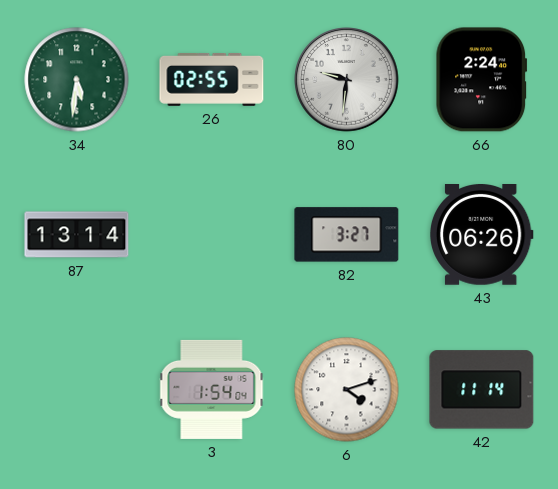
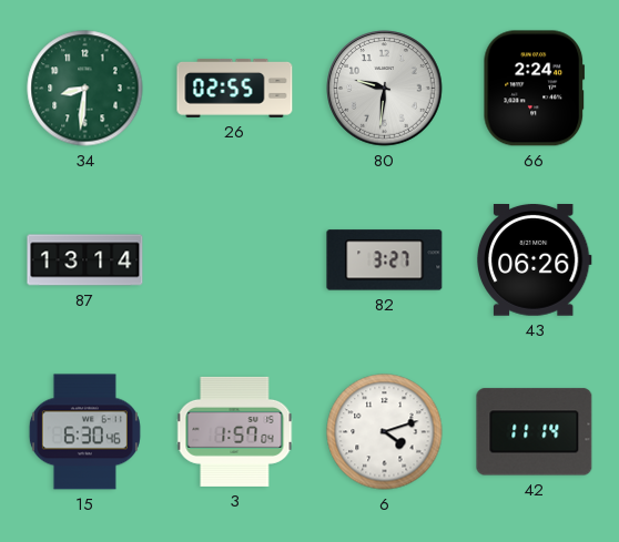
34: 5:31 -> 8:31 (85, 89)
15: none -> 6:30 (84, 432)
3: 1:54 -> 1:57 (235, 431)
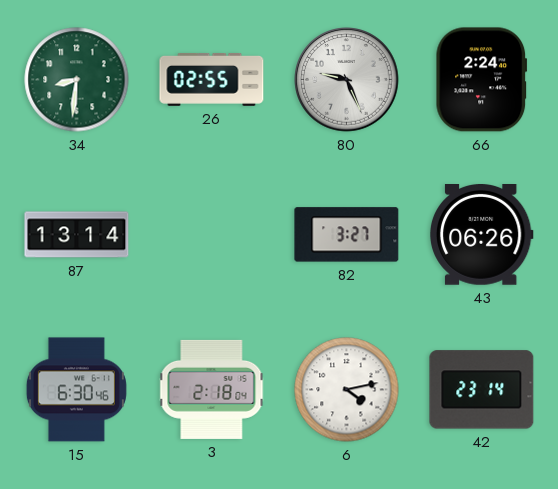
80: 9:31 -> 9:26 (347, 80)
3: 1:57 -> 2:18 (212, 389)
6: 4:12 -> 4:13 (347, 390)
42: 11:14 -> 23:14 (482, 390)
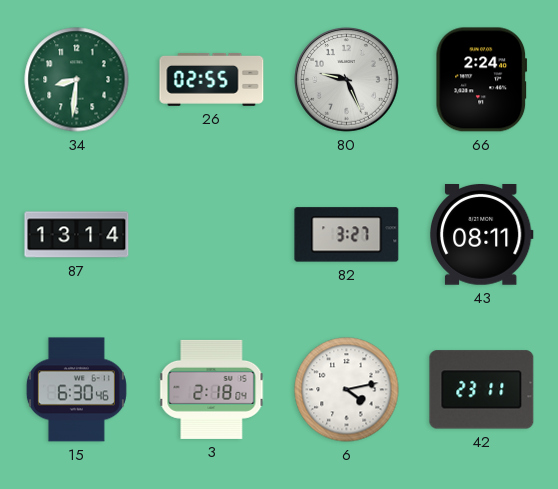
43: 06:26 -> 08:11 (481, 235)
42: 23:14 -> 23:11 (482, 390)
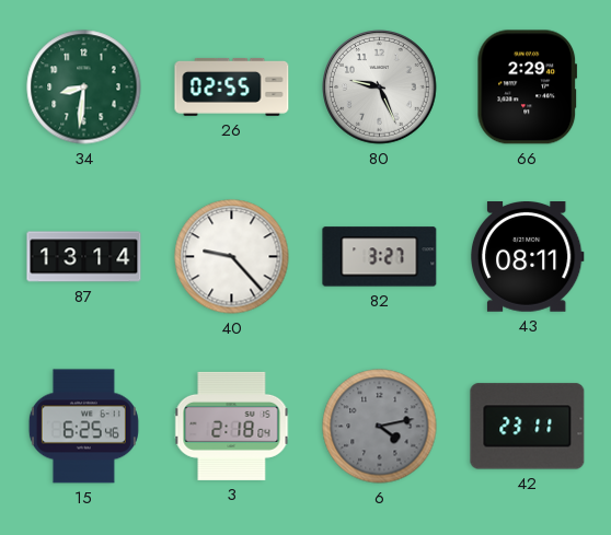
66: 2:24 -> 2:29 (528, 88)
40: none -> 9:23 (232, 257)
15: 6:30 -> 6:25 (83, 427)
6 dial: white -> grey (380, 427)
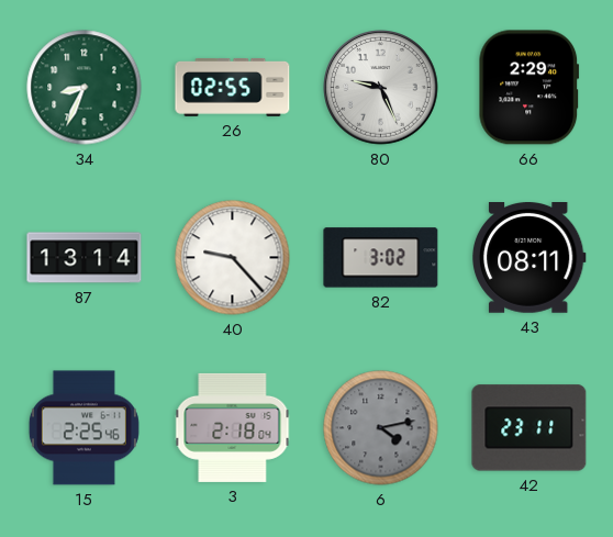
34: 8:31 -> 8:34 (85, 88)
82: 3:27 -> 3:02 (381, 258)
15: 6:25 -> 2:25 (83, 428)
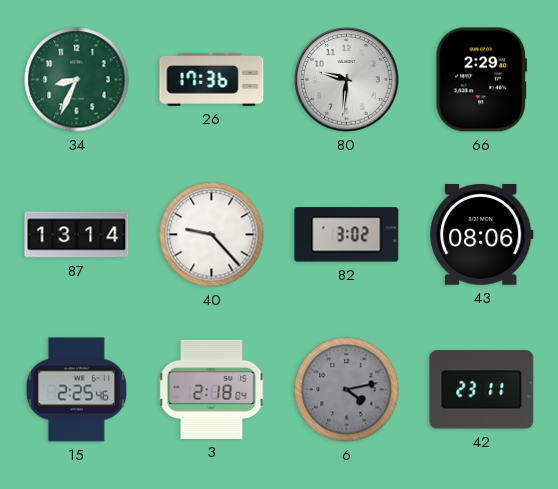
26: 02:55 -> 17:36 (212, 79)
80: 9:26 -> 9:31 (347, 80)
43: 08:11 -> 08:06 (481, 235)
